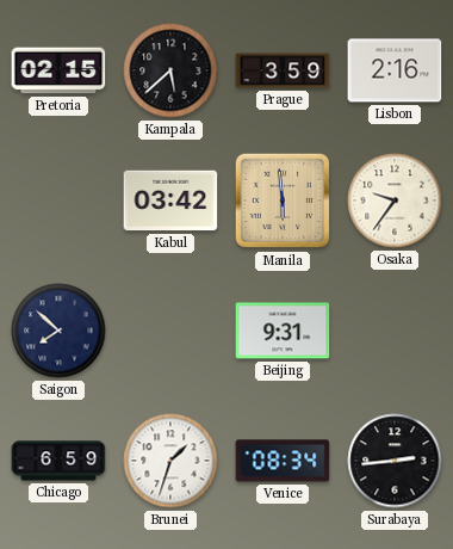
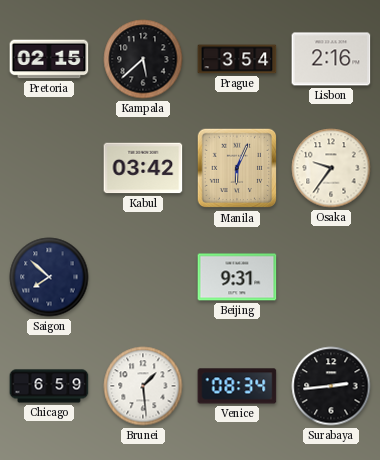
Prague: 3:59 -> 3:54 (237, 59)
Manila: 5:59 -> 6:04 (237, 168)
Brunei: 1:33 -> 1:29 (143, 386)
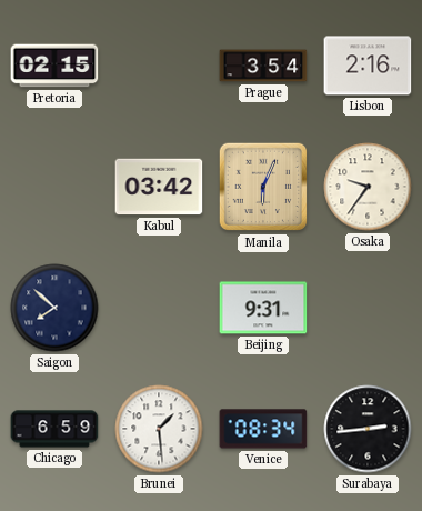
Kampala: 5:38 -> none (143, 59)
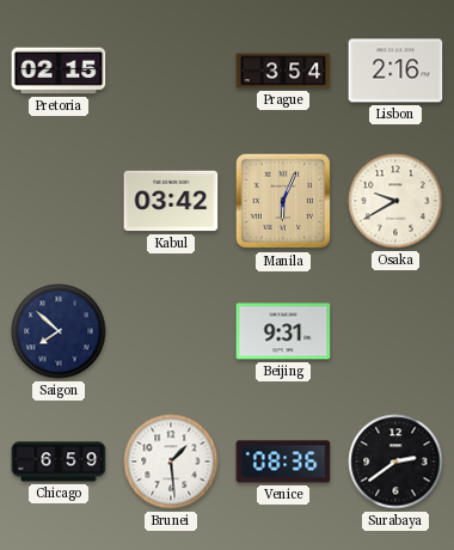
Osaka: 9:36 -> 9:40 (395, 201)
Venice: 08:34 -> 08:36 (283, 462)
Surabaya: 2:44 -> 2:39 (395, 462)
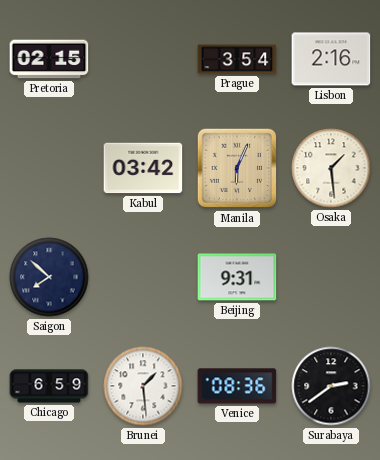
Osaka: 9:40 -> 1:29 (331, 168)
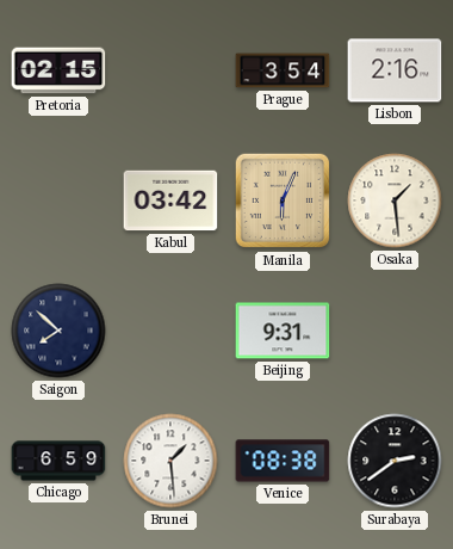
Venice: 08:36 -> 08:38 (283, 461)
